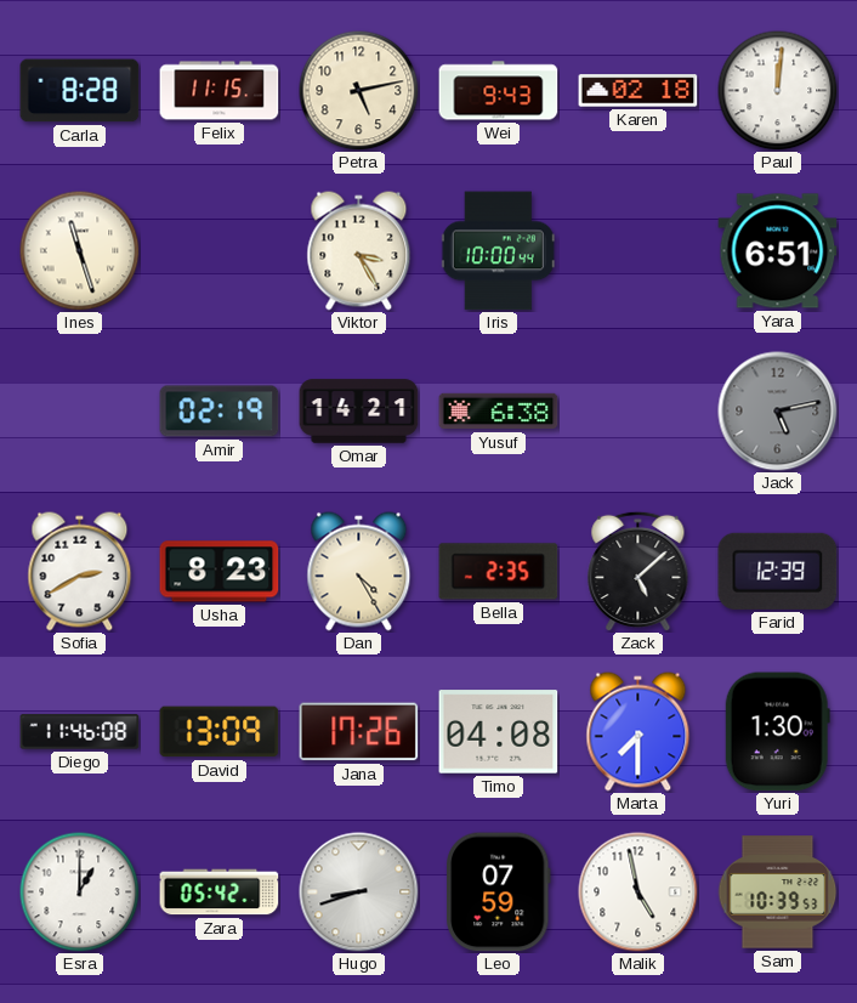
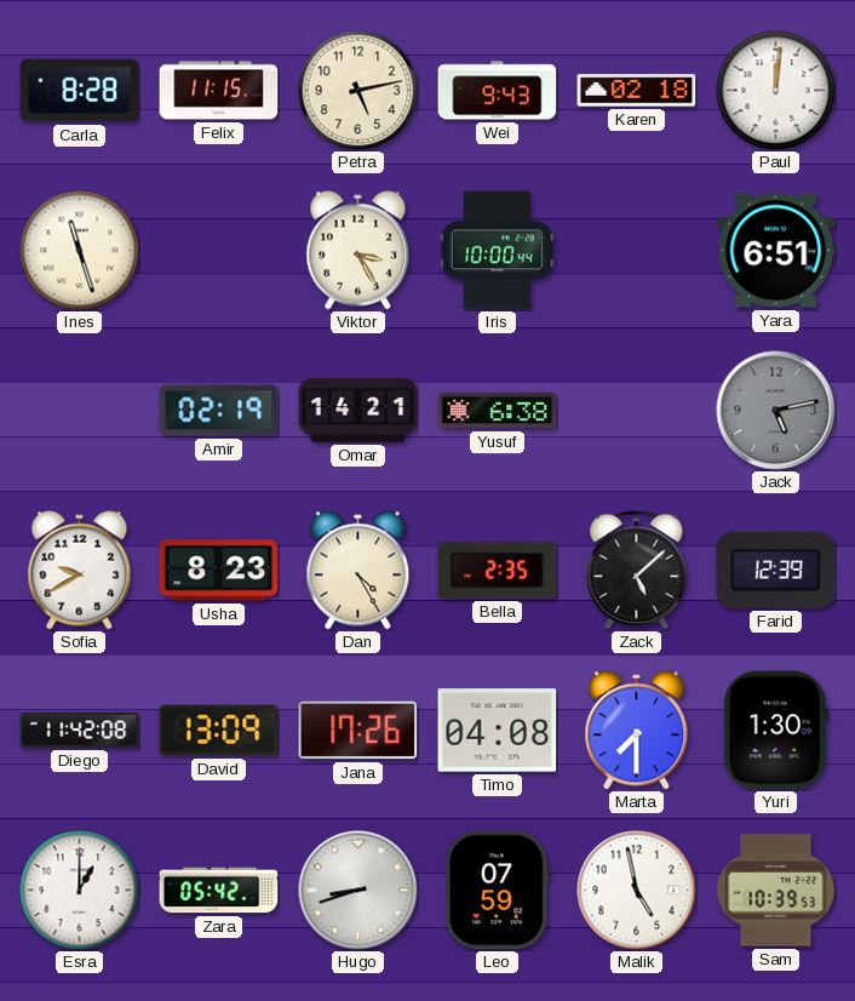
Sofia: 2:40 -> 9:40 (80, 571)
Diego: 11:46 -> 11:42 (80, 731)
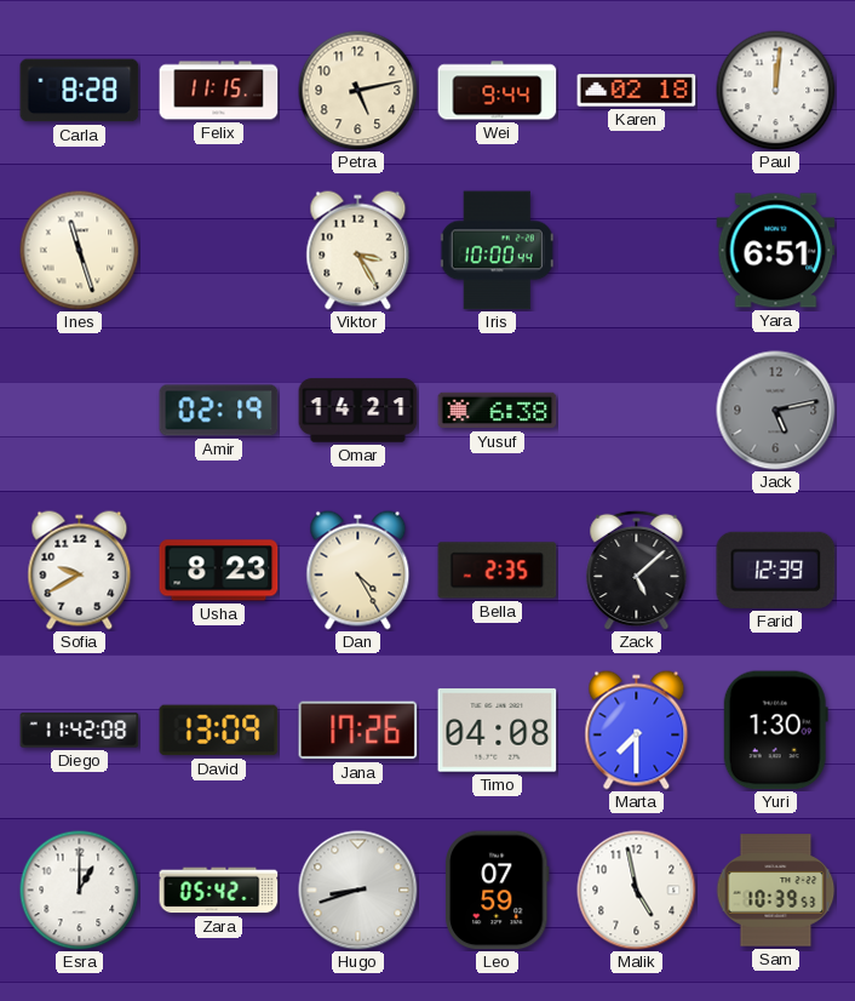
Wei: 9:43 -> 9:44 (498, 91)
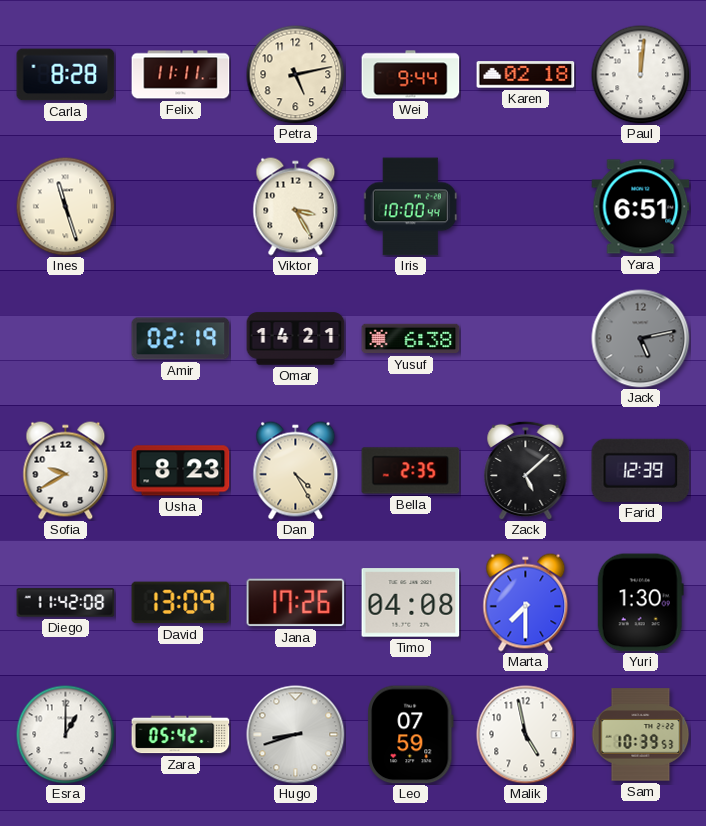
Felix: 11:15 -> 11:11 (181, 75)
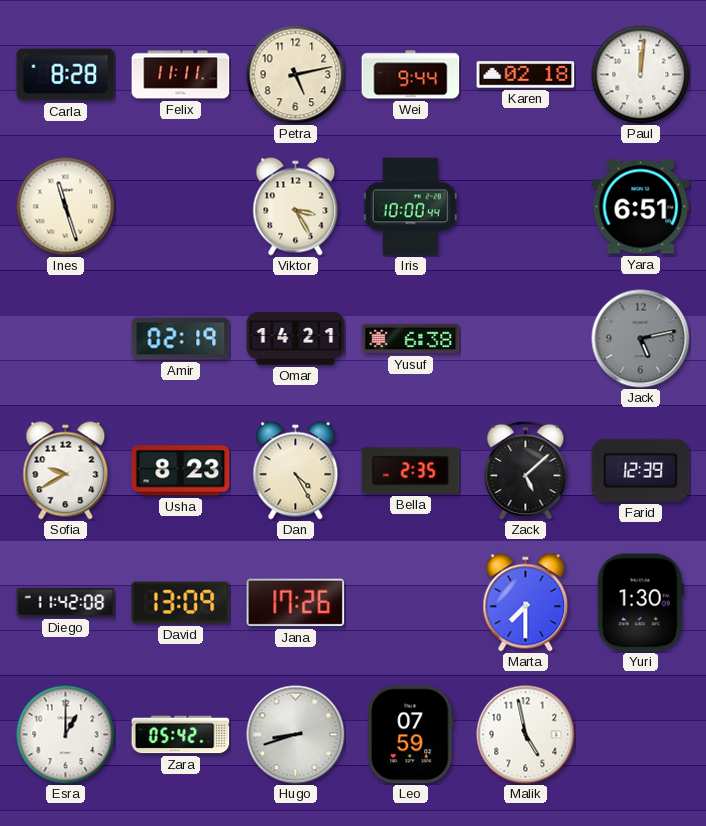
Timo: 04:08 -> none (411, 603)
Sam: 10:39 -> none (640, 735)
